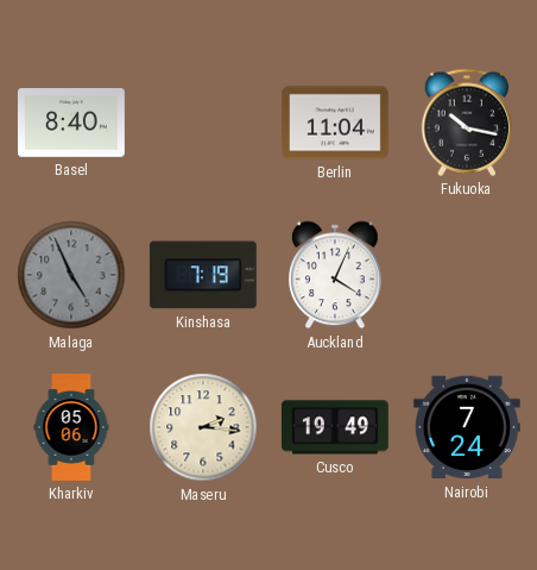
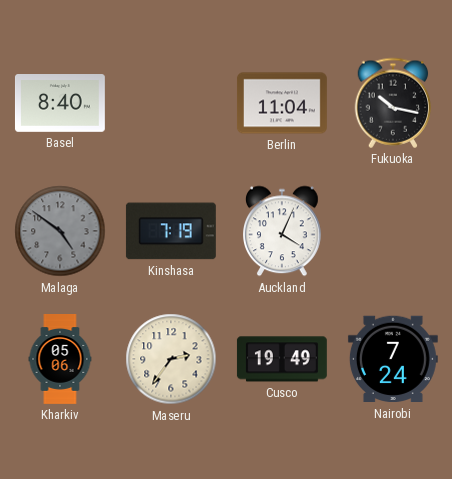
Malaga: 4:56 -> 4:51 (60, 231)
Maseru: 2:16 -> 2:36 (171, 359)
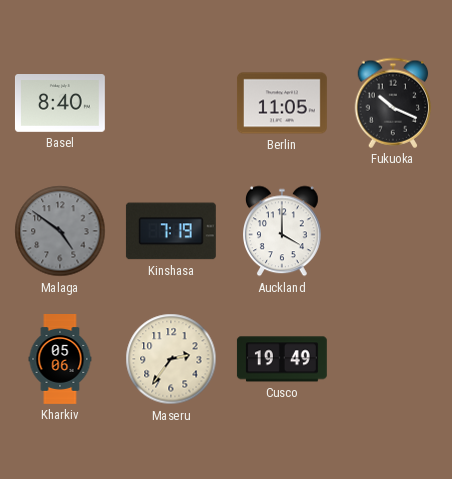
Berlin: 11:04 -> 11:05 (282, 103)
Fukuoka: 10:17 -> 10:19 (393, 103)
Auckland: 4:04 -> 4:00 (283, 231)
Nairobi: 7:24 -> none (393, 359)
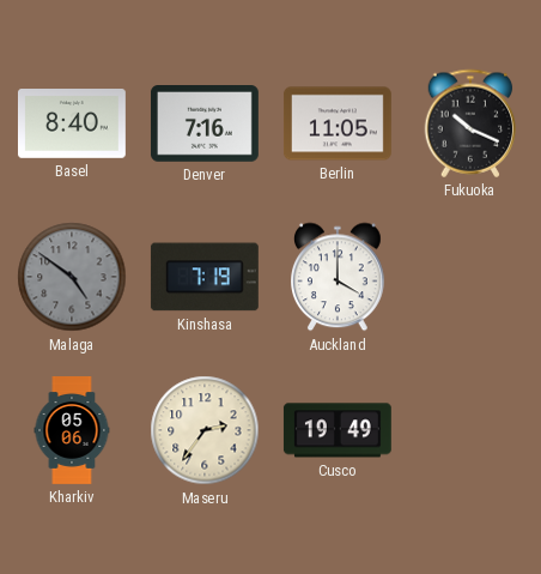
Denver: none -> 7:16 (205, 125)
